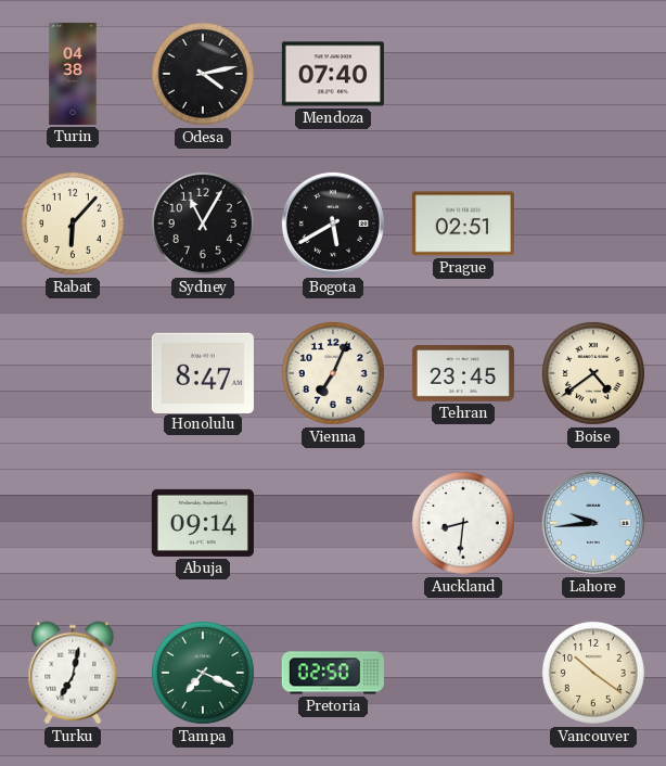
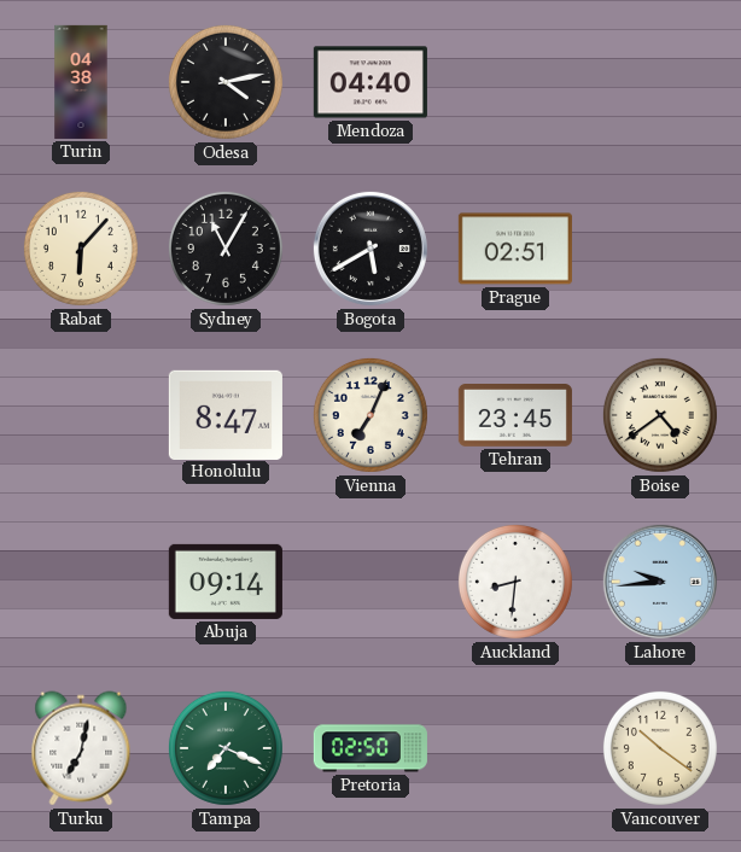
Mendoza: 07:40 -> 04:40 (370, 82)
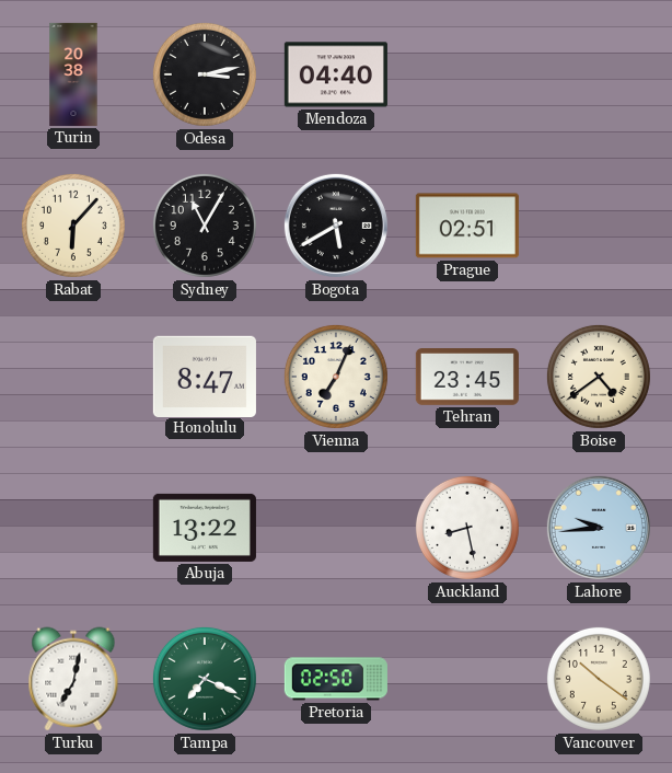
Turin: 04:38 -> 20:38 (73, 74)
Odesa: 4:13 -> 3:13 (205, 74)
Abuja: 09:14 -> 13:22 (205, 528)
Auckland: 8:31 -> 8:28 (467, 528)
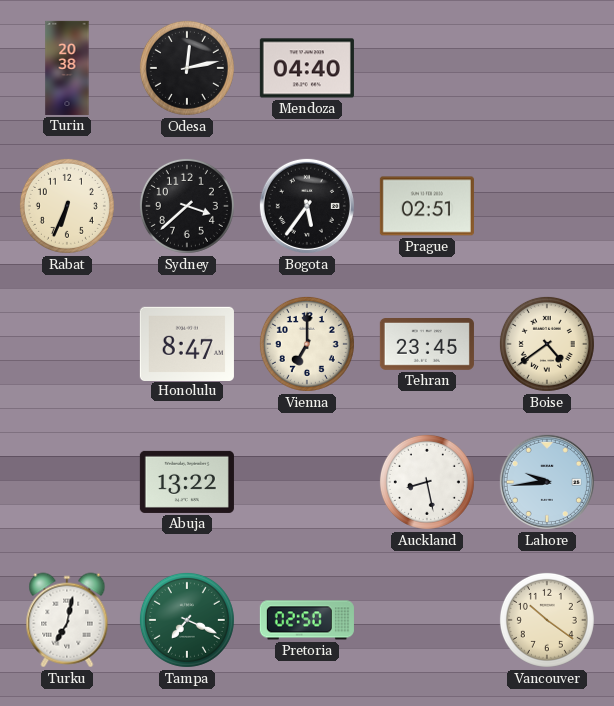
Odesa: 3:13 -> 12:13 (187, 68)
Rabat: 6:07 -> 6:34 (67, 206)
Sydney: 11:05 -> 3:38 (187, 206)
Bogota: 5:40 -> 5:36 (307, 206)
Vienna: 7:04 -> 7:00 (307, 344)
